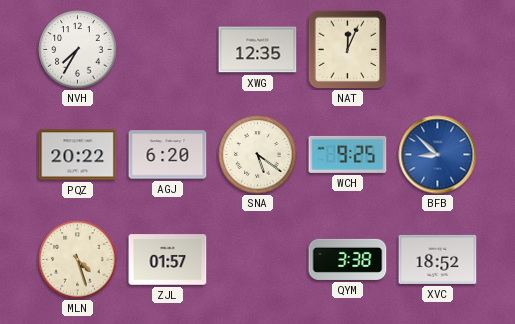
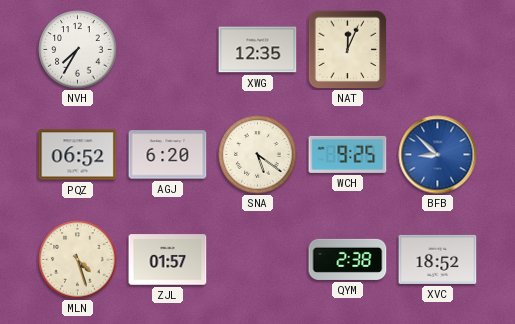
PQZ: 20:22 -> 06:52 (78, 155)
QYM: 3:38 -> 2:38 (348, 259)
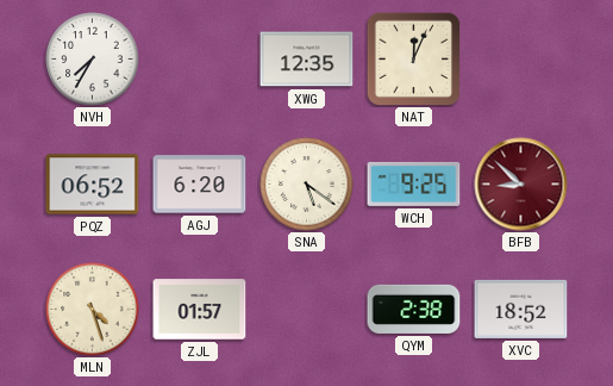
BFB dial: blue -> burgundy (521, 185)
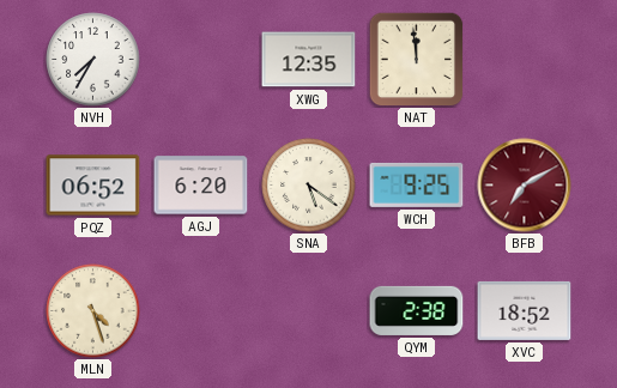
NAT: 12:04 -> 11:59 (416, 59)
BFB: 8:52 -> 7:10 (525, 186)
ZJL: 01:57 -> none (200, 310)
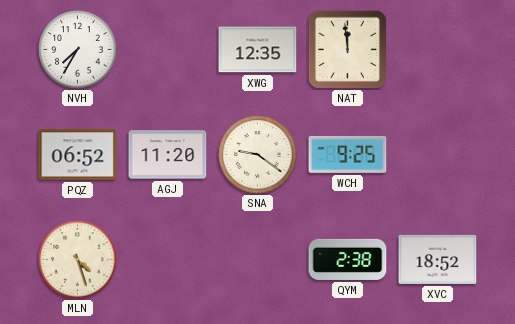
AGJ: 6:20 -> 11:20 (168, 155)
SNA: 5:21 -> 9:21 (258, 155)
BFB: 7:10 -> none (525, 186)
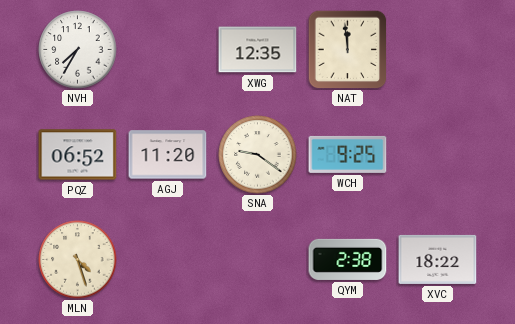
XVC: 18:52 -> 18:22 (438, 259)
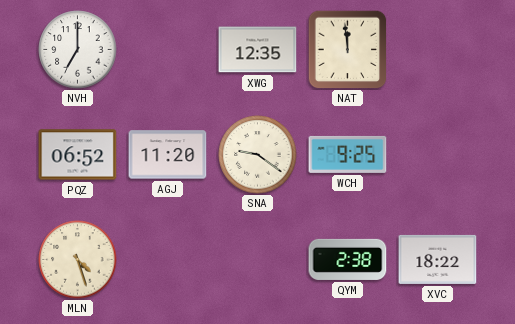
NVH: 7:35 -> 7:00 (78, 50)
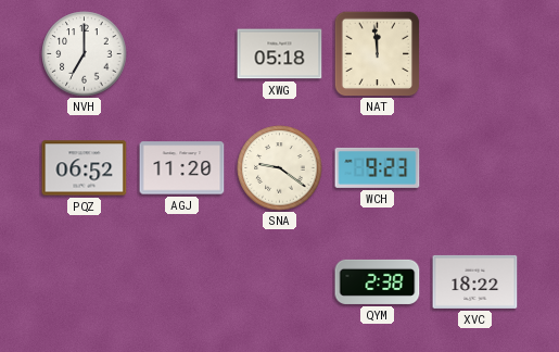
XWG: 12:35 -> 05:18 (280, 54)
WCH: 9:25 -> 9:23 (378, 167)
MLN: 4:27 -> none (78, 260)
